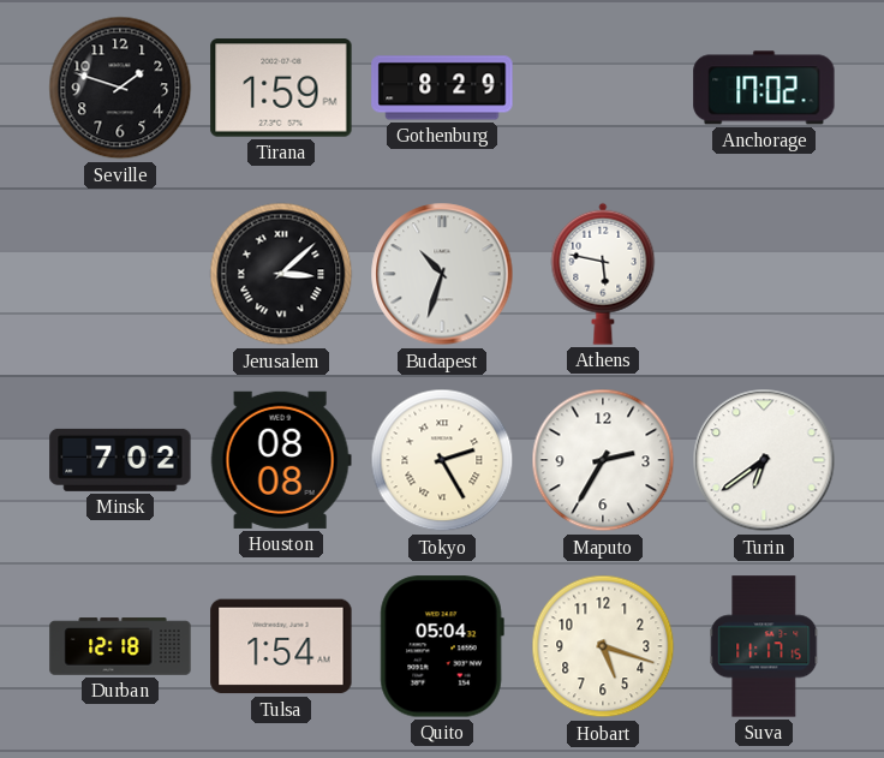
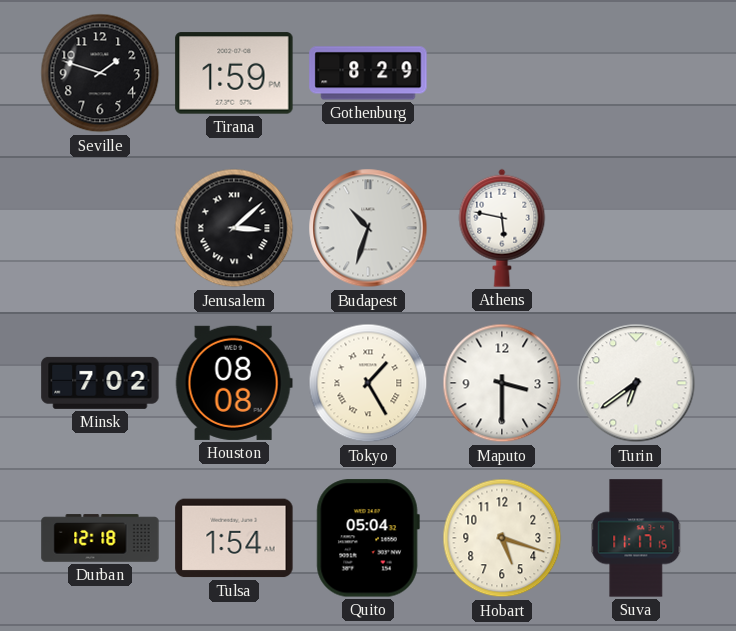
Anchorage: 17:02 -> none (764, 88)
Tokyo: 2:25 -> 1:25 (368, 383)
Maputo: 2:35 -> 3:30 (502, 383)
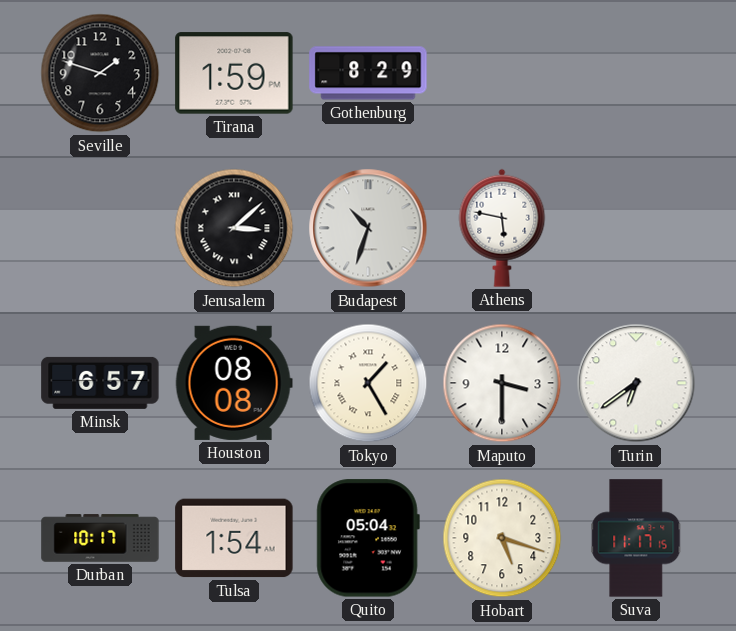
Minsk: 7:02 -> 6:57 (100, 383)
Durban: 12:18 -> 10:17 (100, 538)
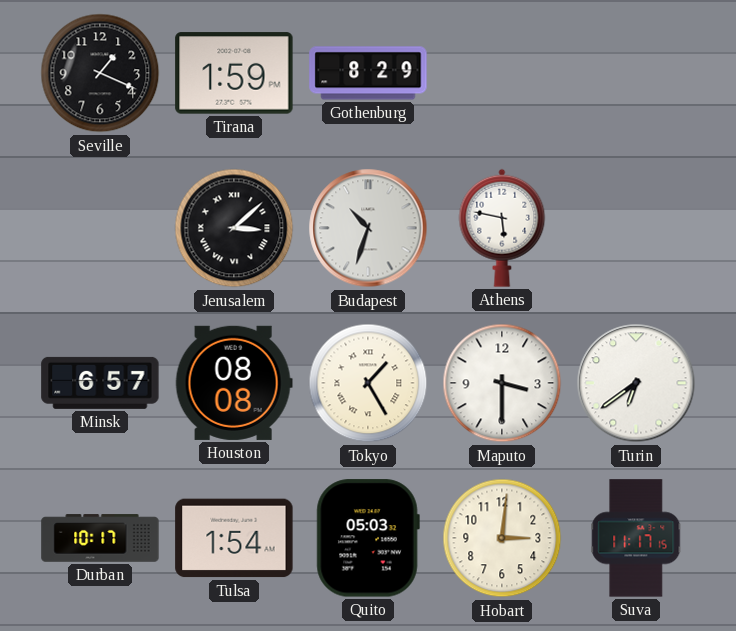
Seville: 1:48 -> 1:19 (100, 73)
Quito: 05:04 -> 05:03 (368, 538)
Hobart: 5:18 -> 3:01 (502, 538)
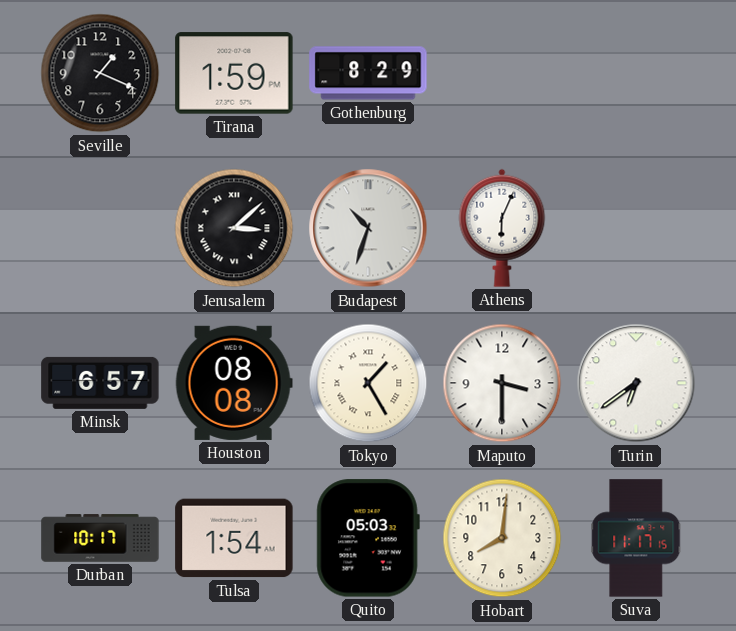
Athens: 5:47 -> 6:04 (502, 228)
Hobart: 3:01 -> 8:01 (502, 538)
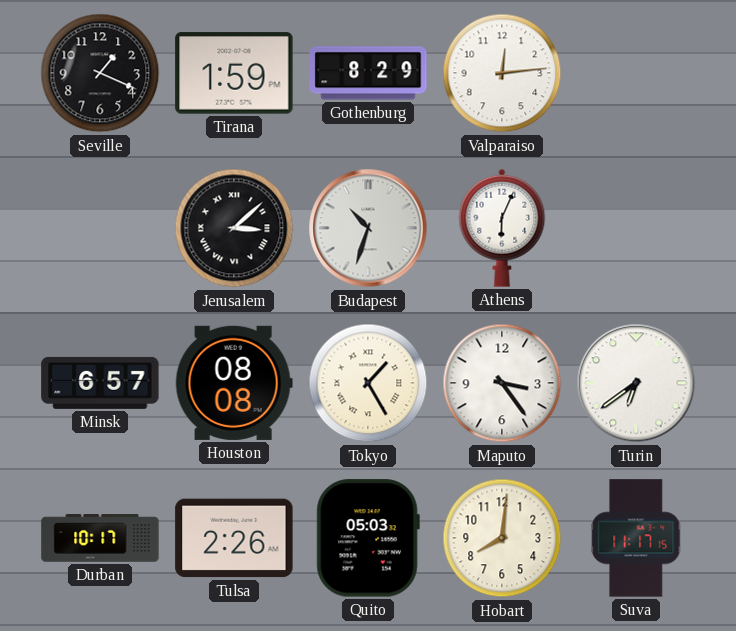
Valparaiso: none -> 12:14 (502, 73)
Maputo: 3:30 -> 3:24 (502, 383)
Tulsa: 1:54 -> 2:26 (234, 538)
